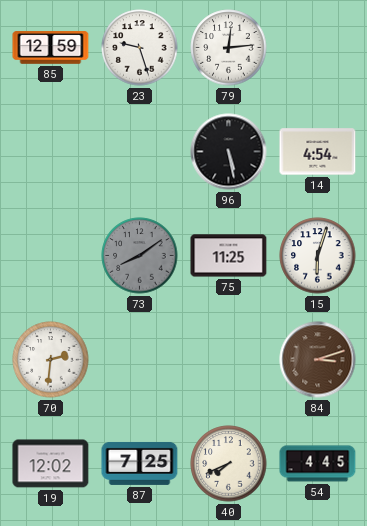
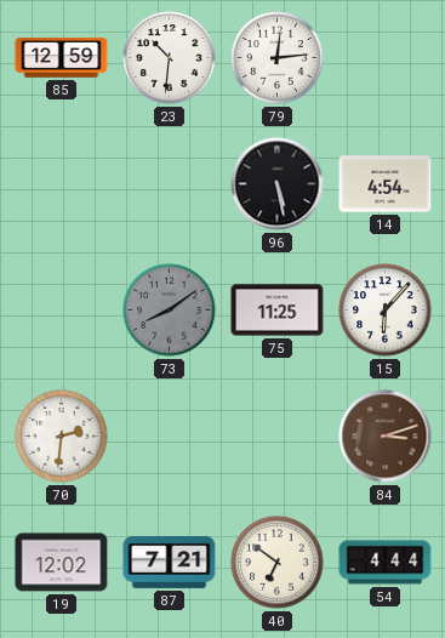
23: 9:27 -> 10:31 (170, 58)
15: 6:03 -> 6:07 (386, 311)
87: 7:25 -> 7:21 (170, 562)
40: 7:41 -> 6:51 (278, 563)
54: 4:45 -> 4:44 (386, 563)
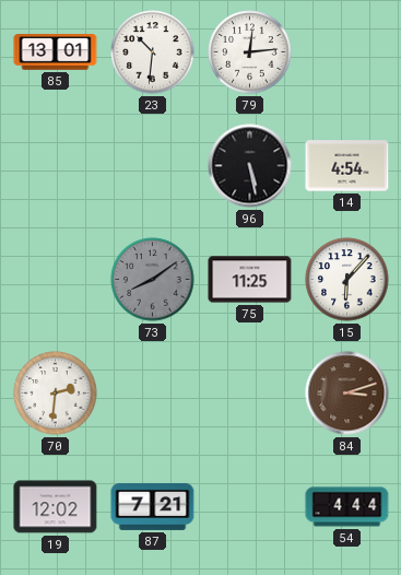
85: 12:59 -> 13:01 (56, 52)
40: 6:51 -> none (278, 563)
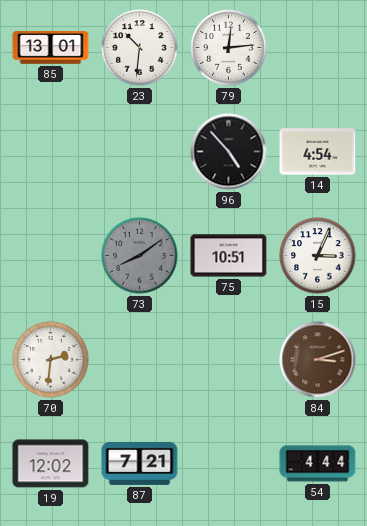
96: 5:28 -> 4:53 (229, 152)
75: 11:25 -> 10:51 (229, 256)
15: 6:07 -> 3:04 (318, 256)
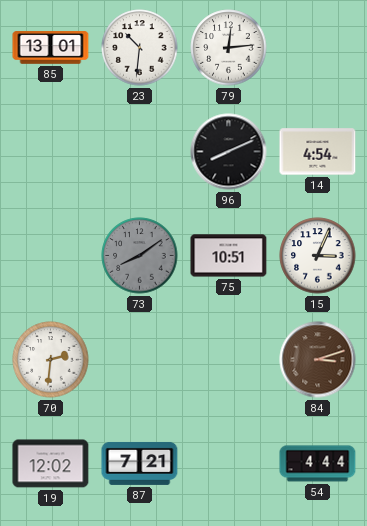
96: 4:53 -> 8:11 (229, 152)
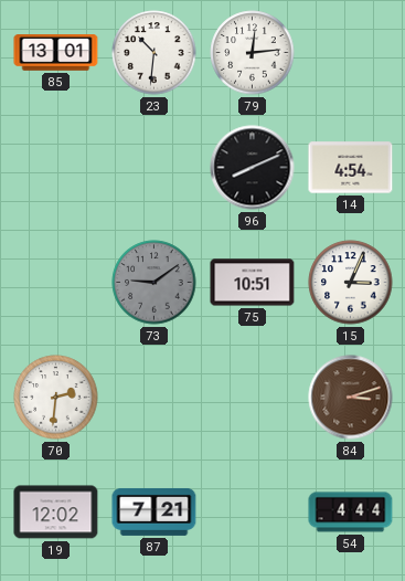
73: 8:09 -> 9:09 (154, 283)
